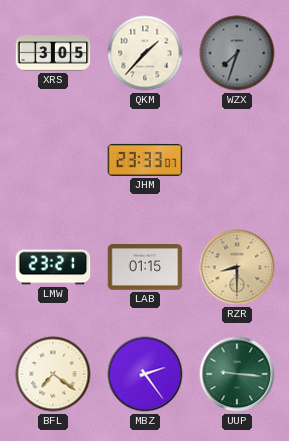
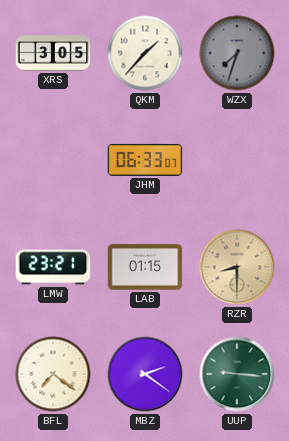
JHM: 23:33 -> 06:33 (145, 160)
MBZ: 2:24 -> 2:21 (145, 374)
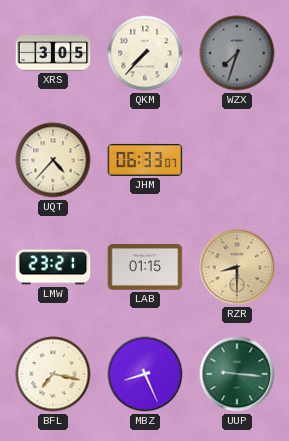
QKM: 1:37 -> 7:37 (145, 53)
UQT: none -> 4:37 (53, 160)
BFL: 7:21 -> 7:17 (53, 374)
MBZ: 2:21 -> 8:26 (145, 374)
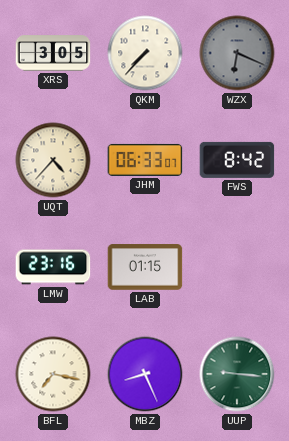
WZX: 7:33 -> 6:19 (237, 53)
FWS: none -> 8:42 (237, 160)
LMW: 23:21 -> 23:16 (53, 267)
RZR: 8:30 -> none (237, 267)
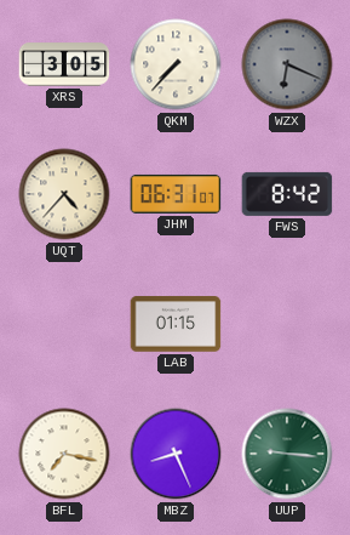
JHM: 06:33 -> 06:31 (176, 194)
LMW: 23:16 -> none (53, 267)
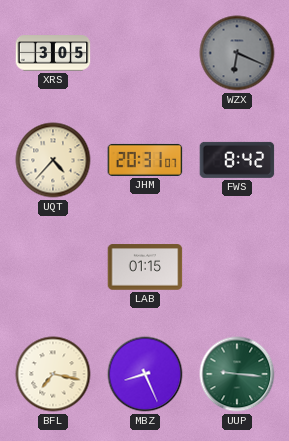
QKM: 7:37 -> none (176, 64)
JHM: 06:31 -> 20:31 (145, 160)
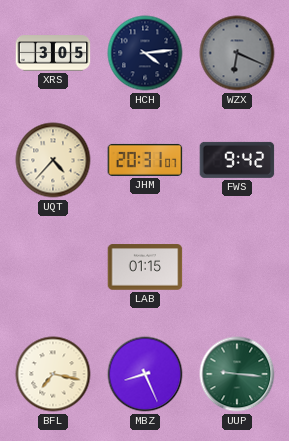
HCH: none -> 4:14 (145, 53)
FWS: 8:42 -> 9:42 (237, 160)
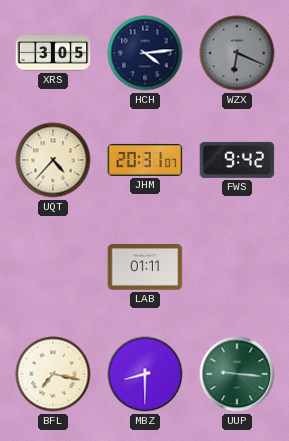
LAB: 01:15 -> 01:11 (145, 267)
MBZ: 8:26 -> 8:30 (145, 374)
